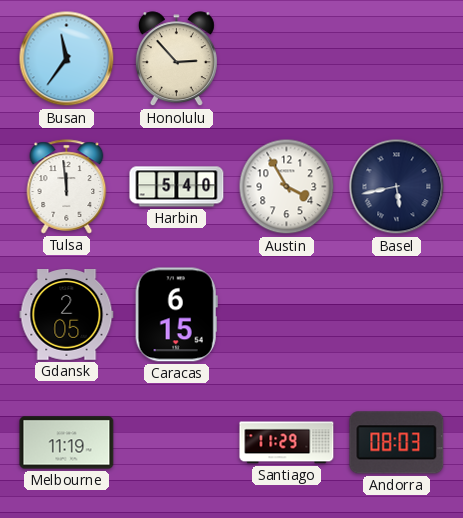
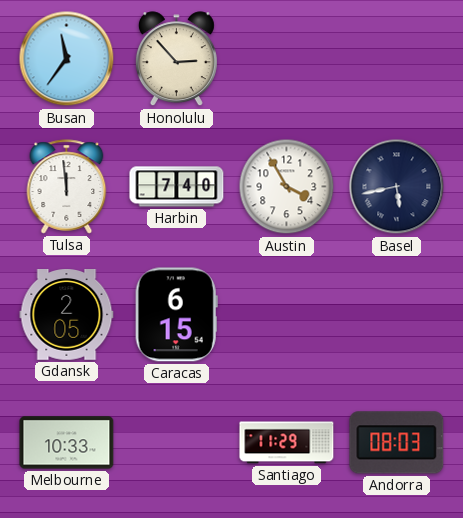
Harbin: 5:40 -> 7:40 (177, 187)
Melbourne: 11:19 -> 10:33 (67, 443)
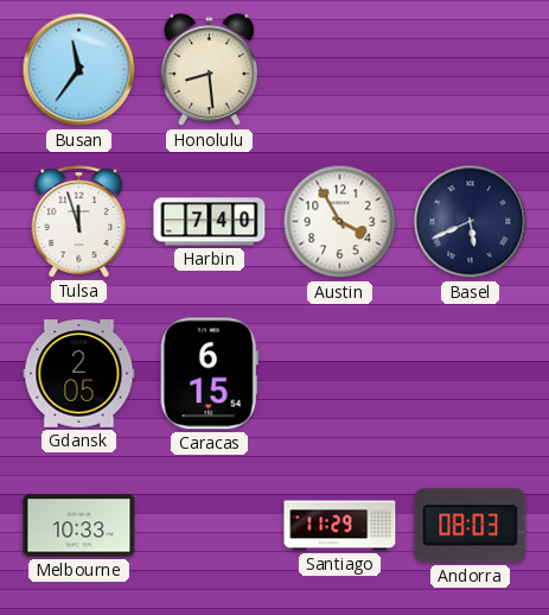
Honolulu: 2:53 -> 8:29 (209, 70)
Tulsa: 11:59 -> 11:57 (79, 222)
Basel: 5:43 -> 5:41 (471, 222)
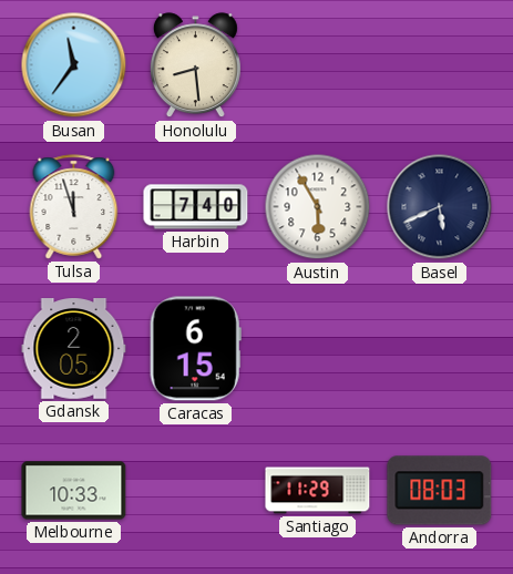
Austin: 3:55 -> 5:55 (318, 207)
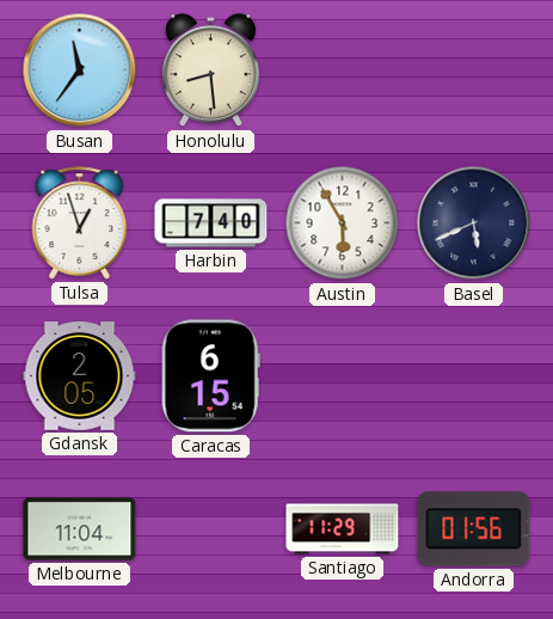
Tulsa: 11:57 -> 12:57 (80, 223)
Melbourne: 10:33 -> 11:04 (80, 529)
Andorra: 08:03 -> 01:56 (474, 529)
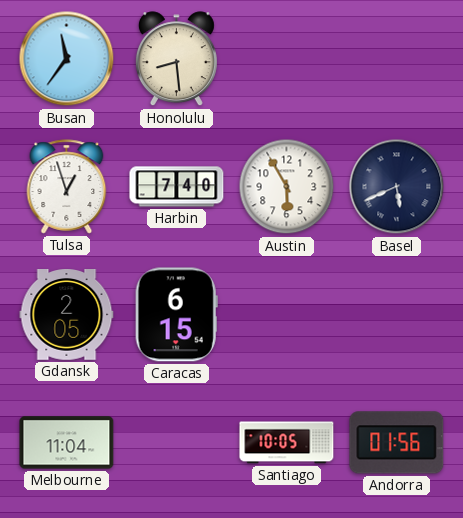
Santiago: 11:29 -> 10:05 (287, 443)
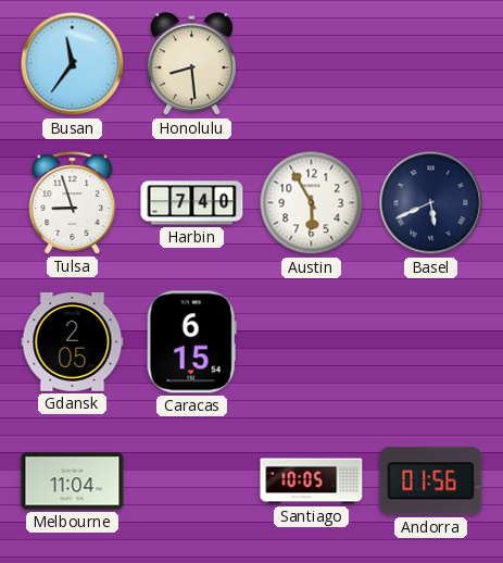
Tulsa: 12:57 -> 8:57 (73, 203)
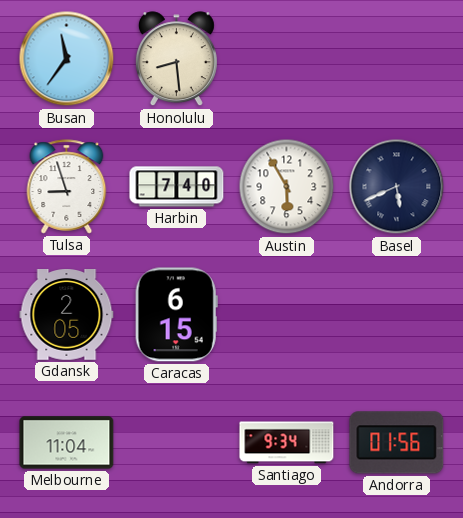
Santiago: 10:05 -> 9:34 (287, 443)
